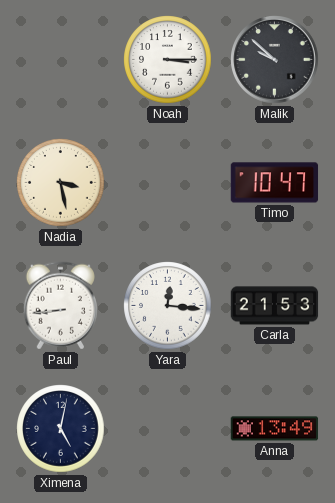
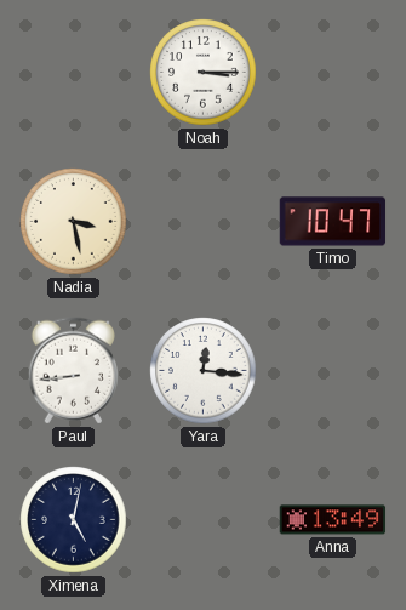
Malik: 9:52 -> none (275, 60)
Carla: 21:53 -> none (275, 306)
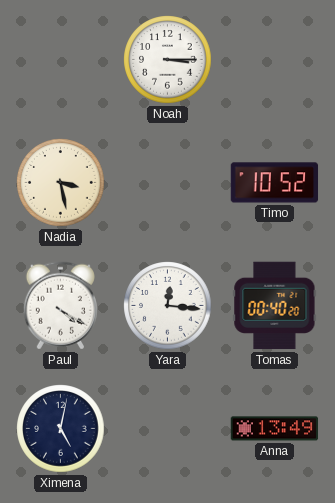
Timo: 10:47 -> 10:52 (275, 183)
Paul: 8:44 -> 4:20 (60, 306)
Tomas: none -> 00:40 (275, 306)
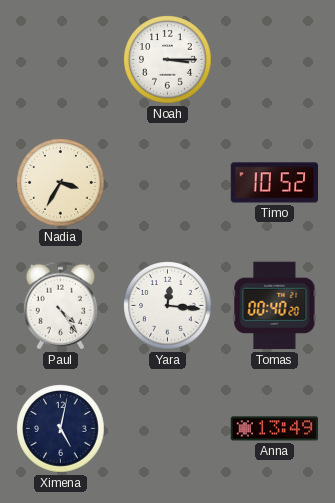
Nadia: 3:28 -> 3:35 (61, 183)
Paul: 4:20 -> 4:24 (60, 306)
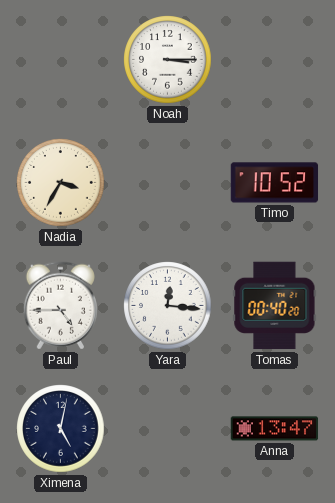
Paul: 4:24 -> 4:45 (60, 306)
Anna: 13:49 -> 13:47 (275, 429)
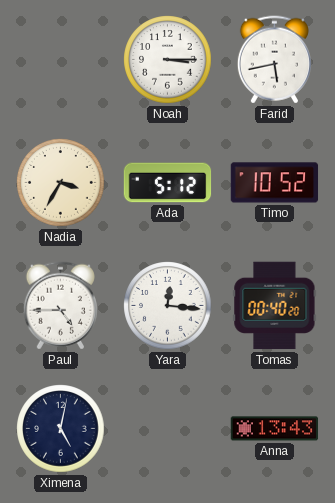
Farid: none -> 5:43 (274, 60)
Ada: none -> 5:12 (168, 183)
Anna: 13:47 -> 13:43 (275, 429)
